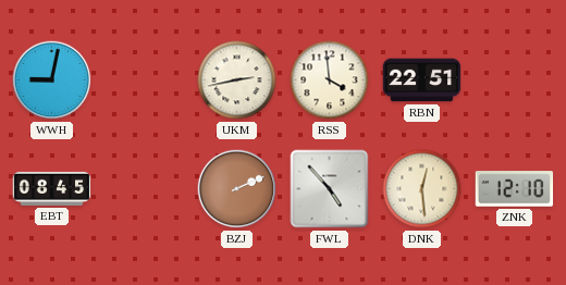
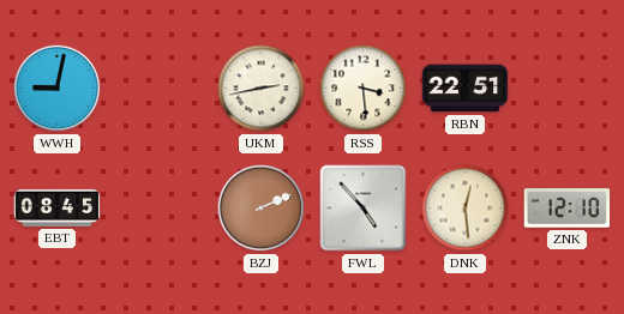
RSS: 3:59 -> 3:29 (364, 89)
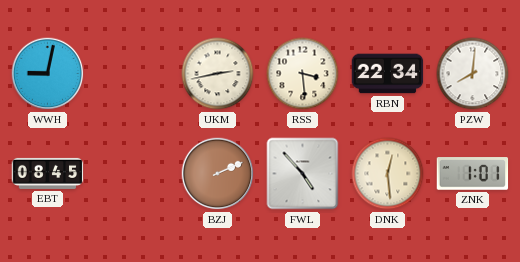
RBN: 22:51 -> 22:34 (388, 74)
PZW: none -> 8:01 (473, 74)
ZNK: 12:10 -> 1:01 (473, 174)
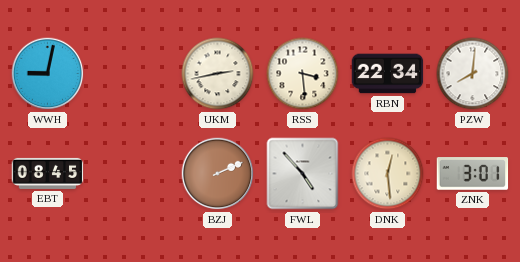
ZNK: 1:01 -> 3:01 (473, 174)
